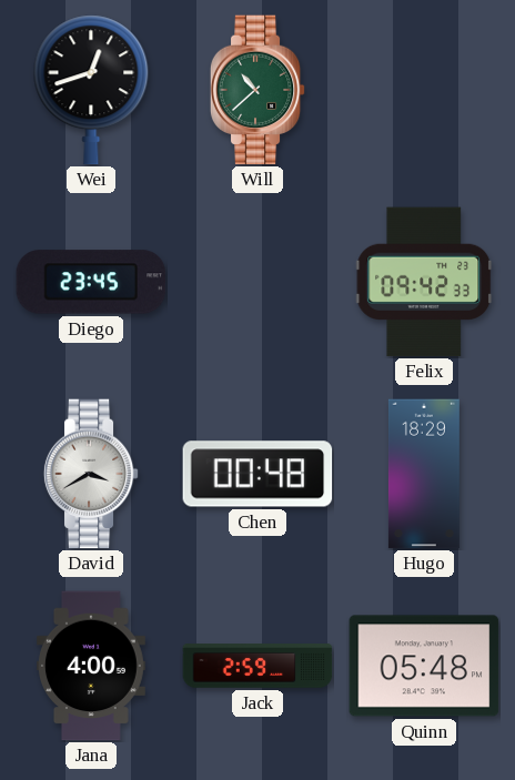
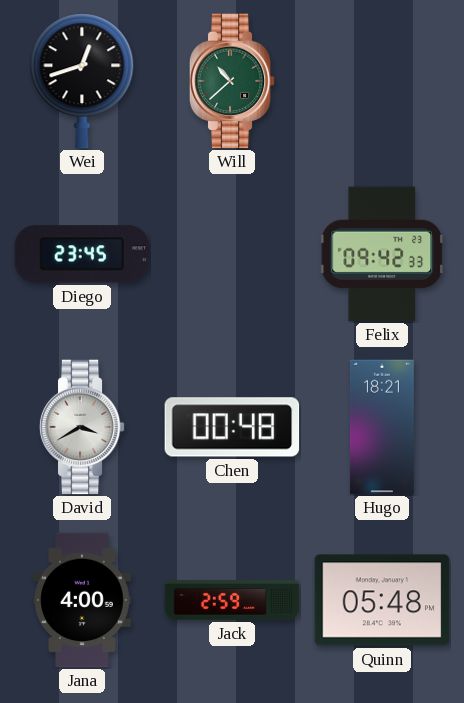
Hugo: 18:29 -> 18:21 (382, 427)
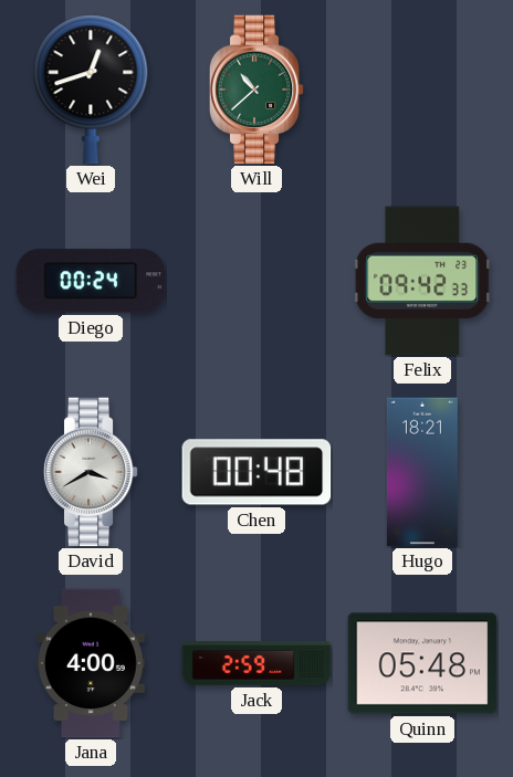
Diego: 23:45 -> 00:24 (91, 281)
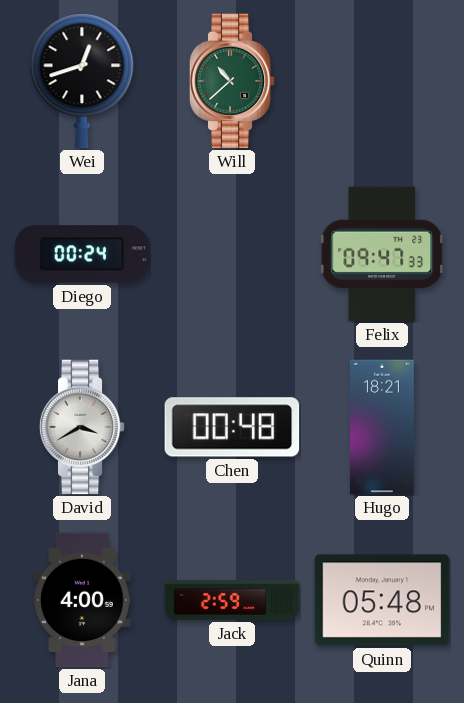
Felix: 09:42 -> 09:47 (382, 254)
